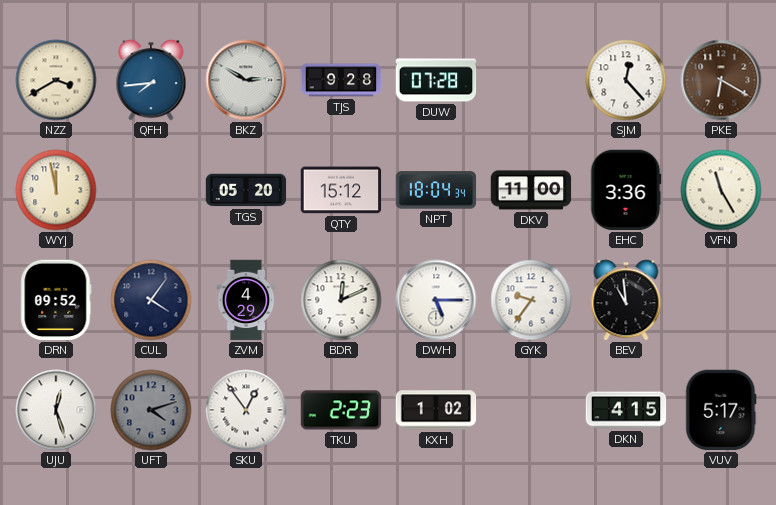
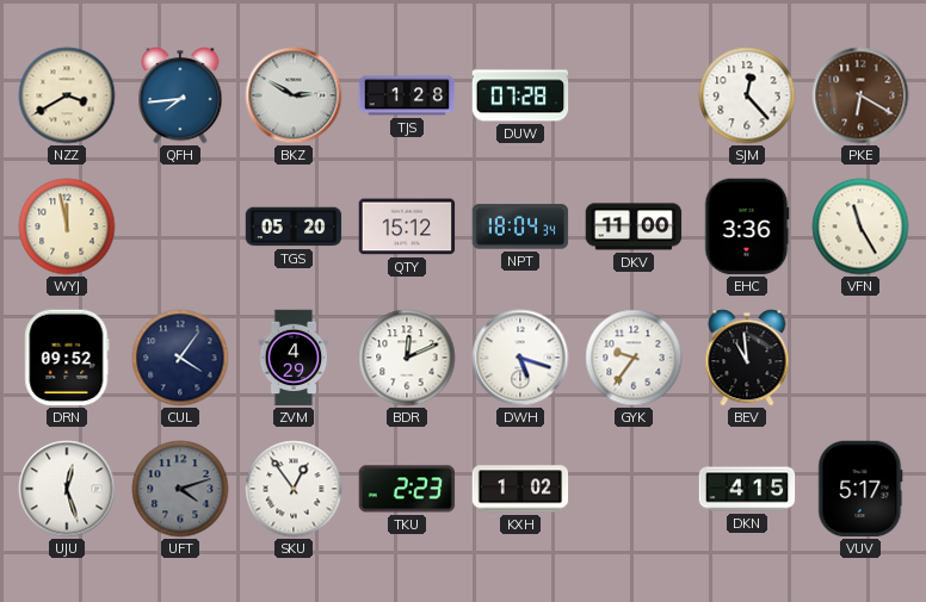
TJS: 9:28 -> 1:28 (407, 95)
DWH: 5:15 -> 5:18 (520, 358)
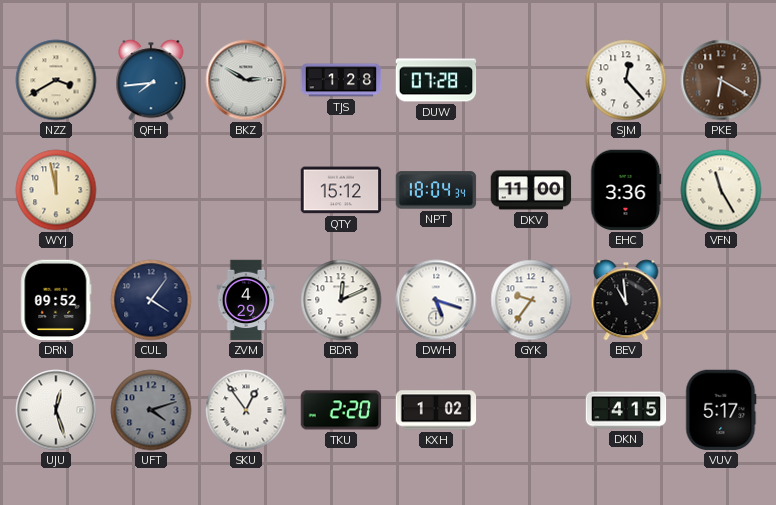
TGS: 05:20 -> none (294, 226)
TKU: 2:23 -> 2:20 (341, 410)
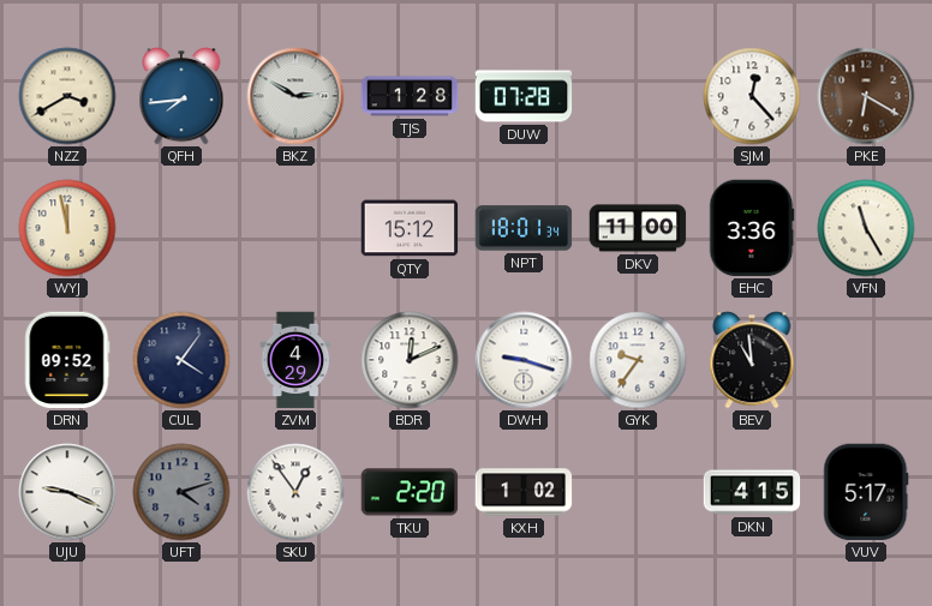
NPT: 18:04 -> 18:01 (524, 228)
DWH: 5:18 -> 9:18 (524, 360)
UJU: 12:27 -> 9:19 (67, 492)
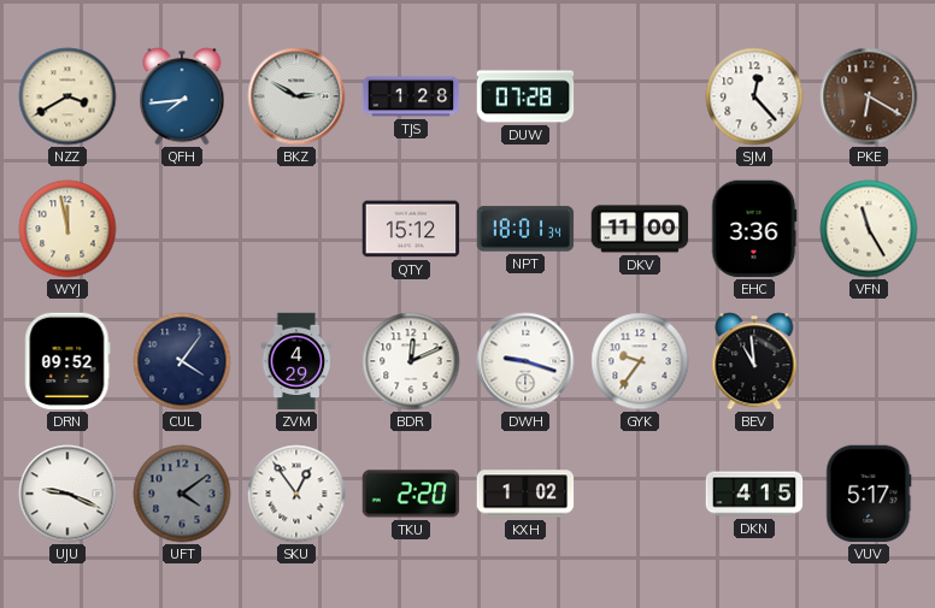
UFT: 4:12 -> 4:09 (182, 494)
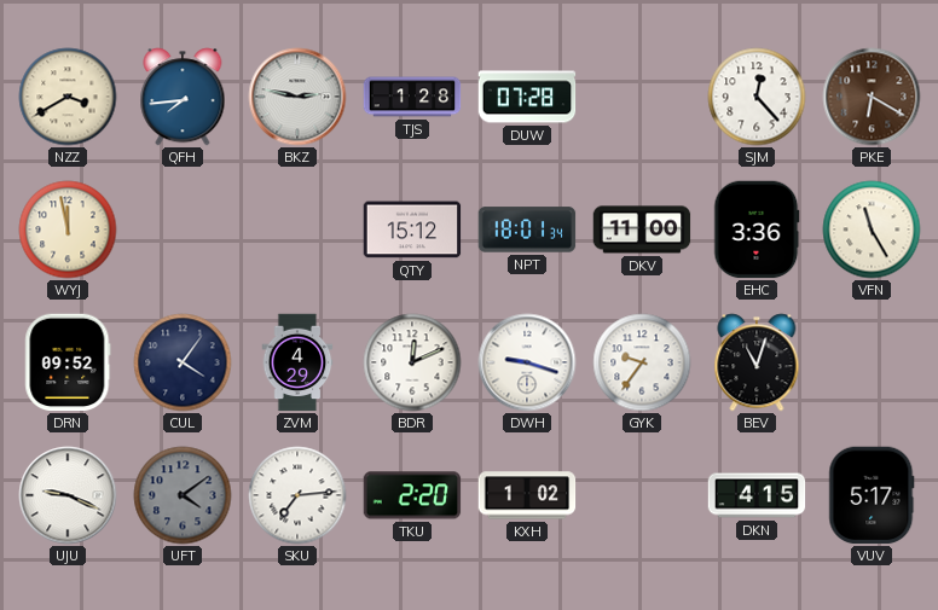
BKZ: 2:50 -> 2:47 (297, 97)
BEV: 10:59 -> 11:03 (757, 362)
SKU: 12:54 -> 7:14 (297, 495)
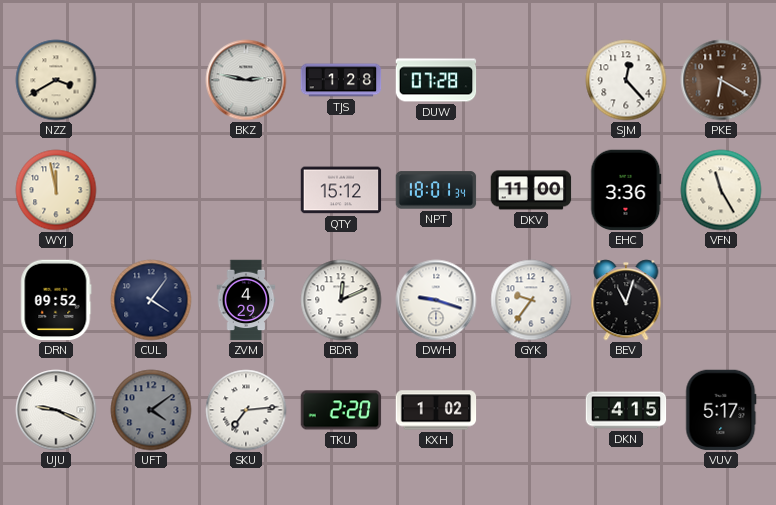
QFH: 7:44 -> none (183, 97)
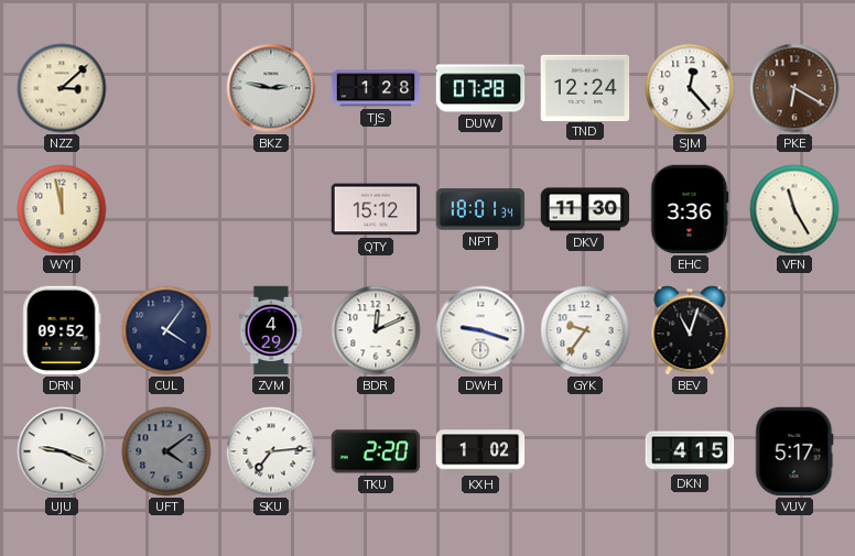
NZZ: 3:40 -> 3:08 (62, 88)
TND: none -> 12:24 (585, 87)
DKV: 11:00 -> 11:30 (585, 209)
